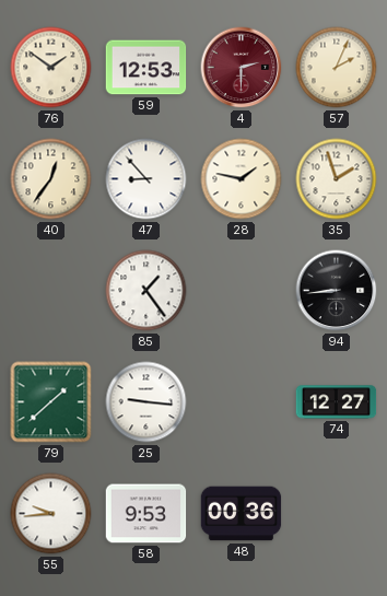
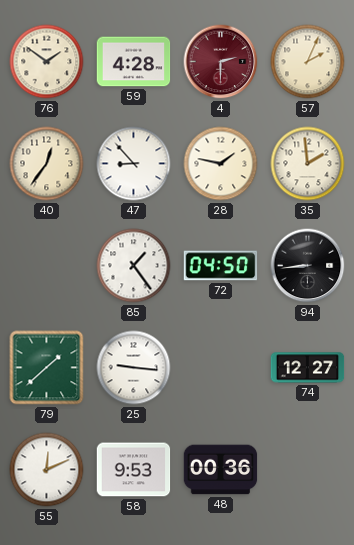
59: 12:53 -> 4:28 (134, 62)
35: 1:57 -> 1:59 (308, 164)
72: none -> 04:50 (221, 266)
55: 9:44 -> 12:11 (47, 470)
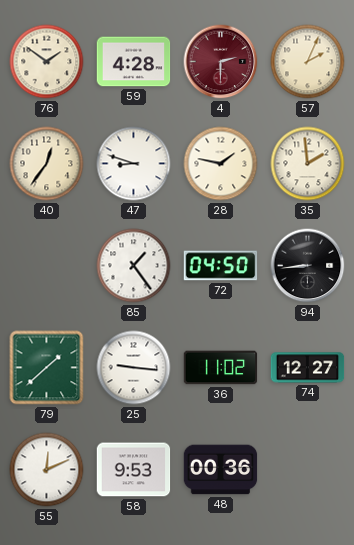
47: 8:53 -> 8:48 (134, 164)
36: none -> 11:02 (221, 368)
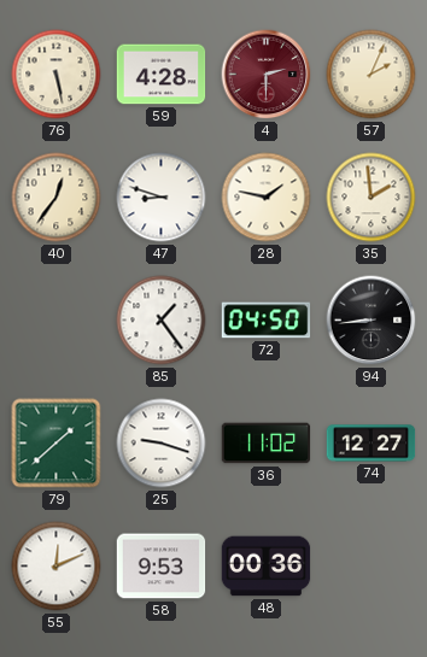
76: 1:51 -> 5:28 (57, 75)
25: 9:16 -> 9:18 (162, 444)
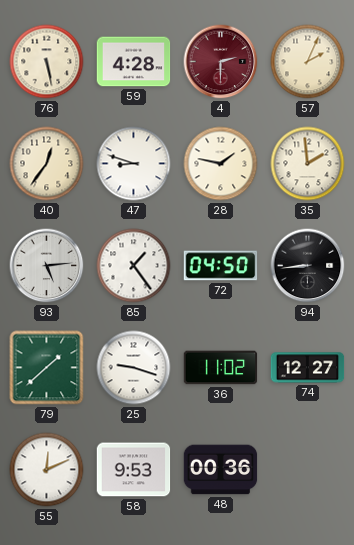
93: none -> 5:14 (47, 266)
